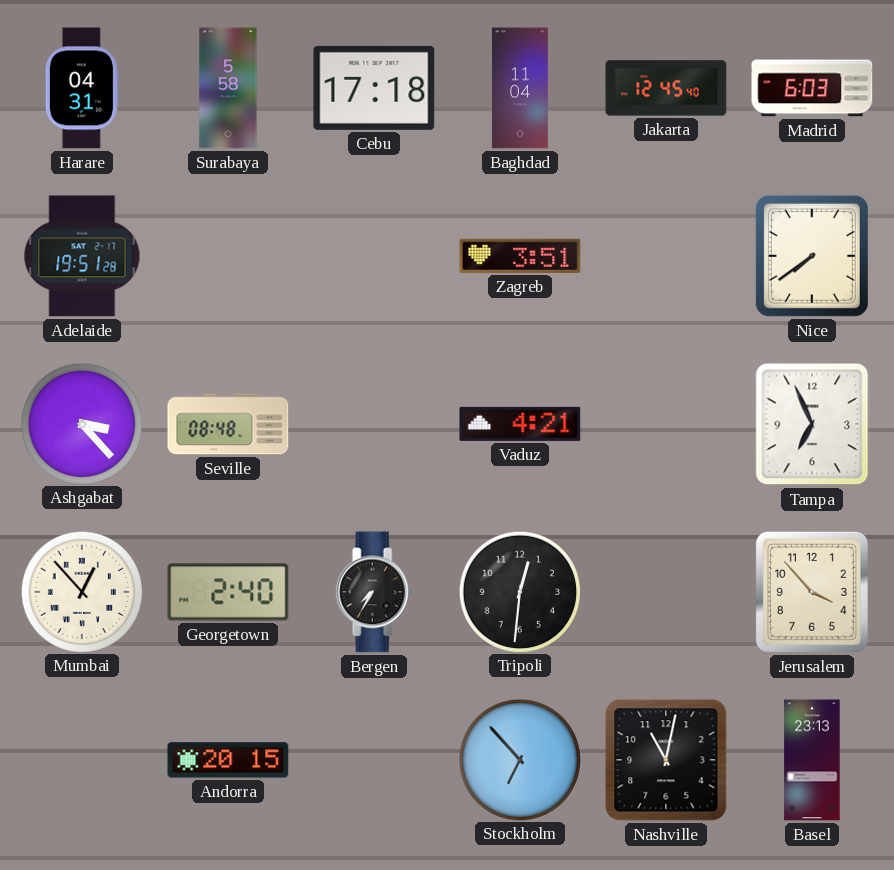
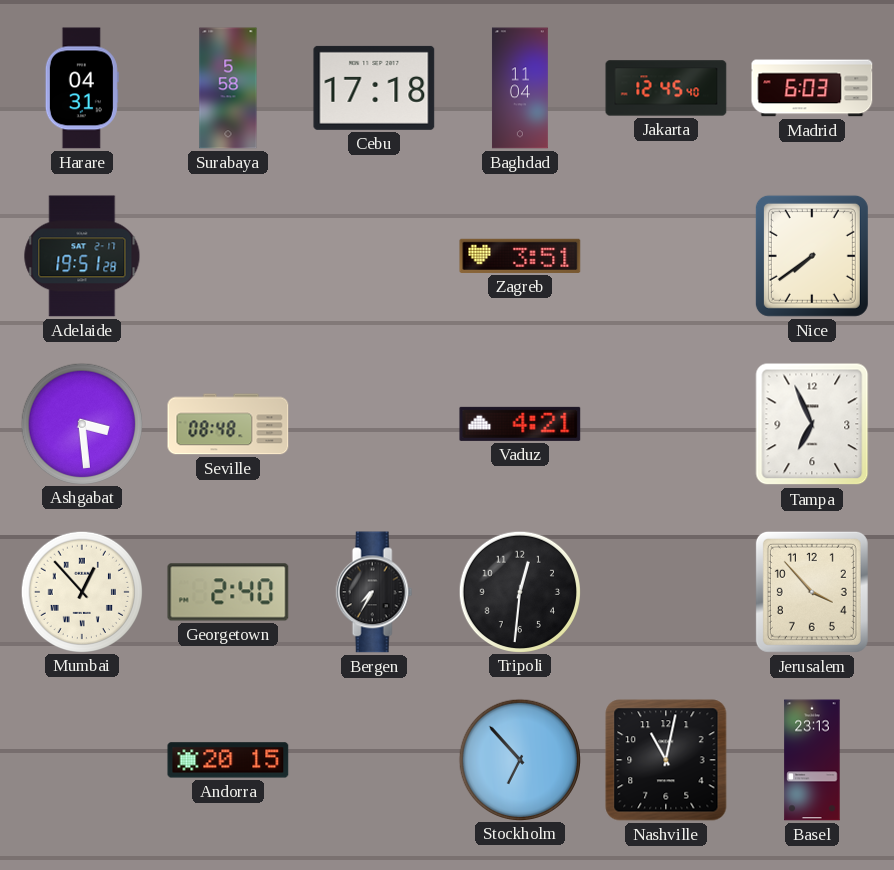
Ashgabat: 3:23 -> 3:29 (81, 423)
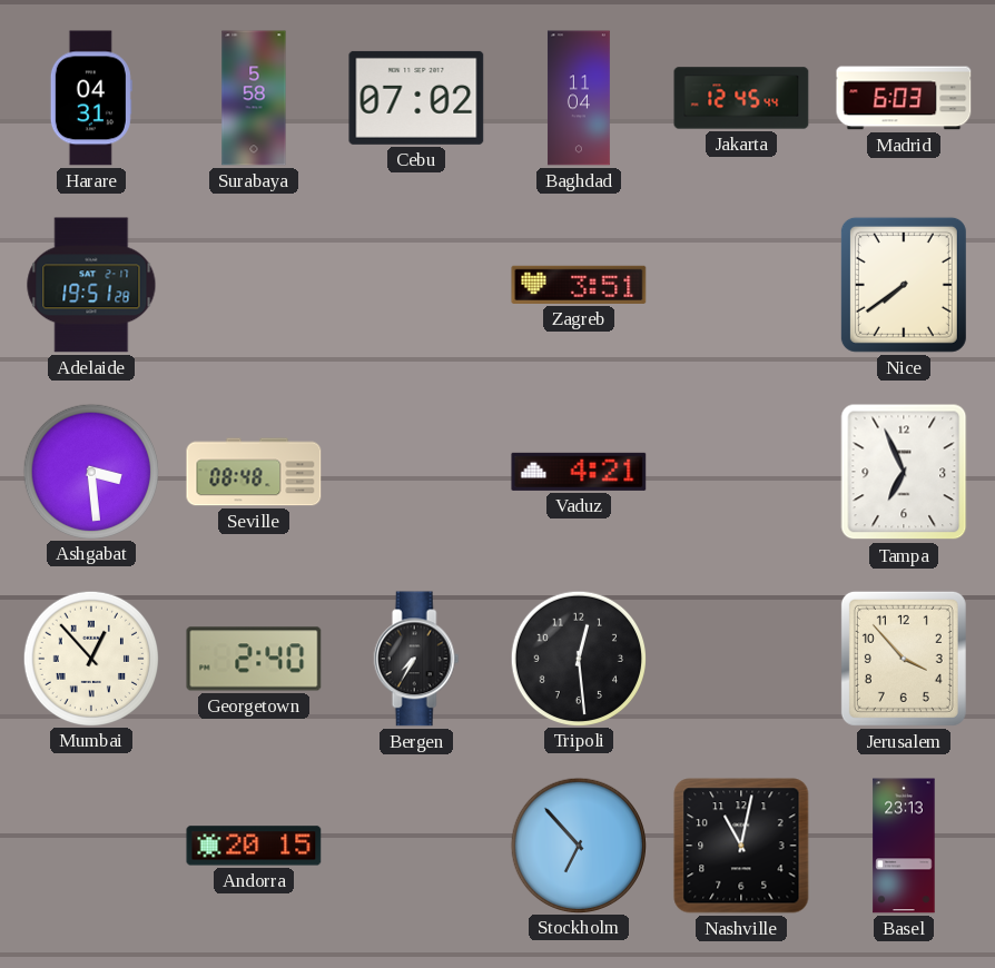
Cebu: 17:18 -> 07:02 (416, 98)
Jakarta: 12:45:40 -> 12:45:44 (741, 98)
Tripoli: 12:31 -> 12:29 (578, 658)
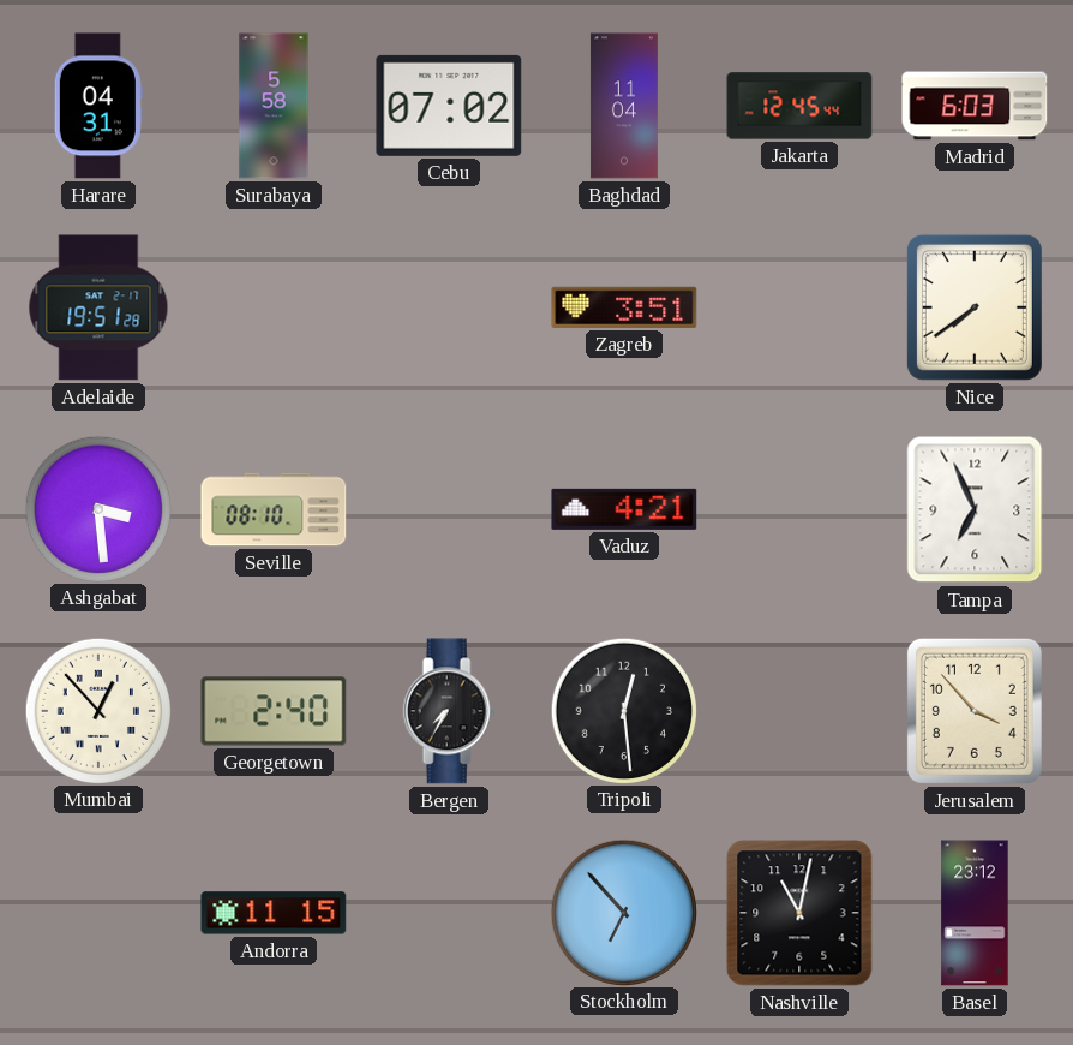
Seville: 08:48 -> 08:10 (274, 509)
Andorra: 20:15 -> 11:15 (274, 913)
Basel: 23:13 -> 23:12 (975, 913)
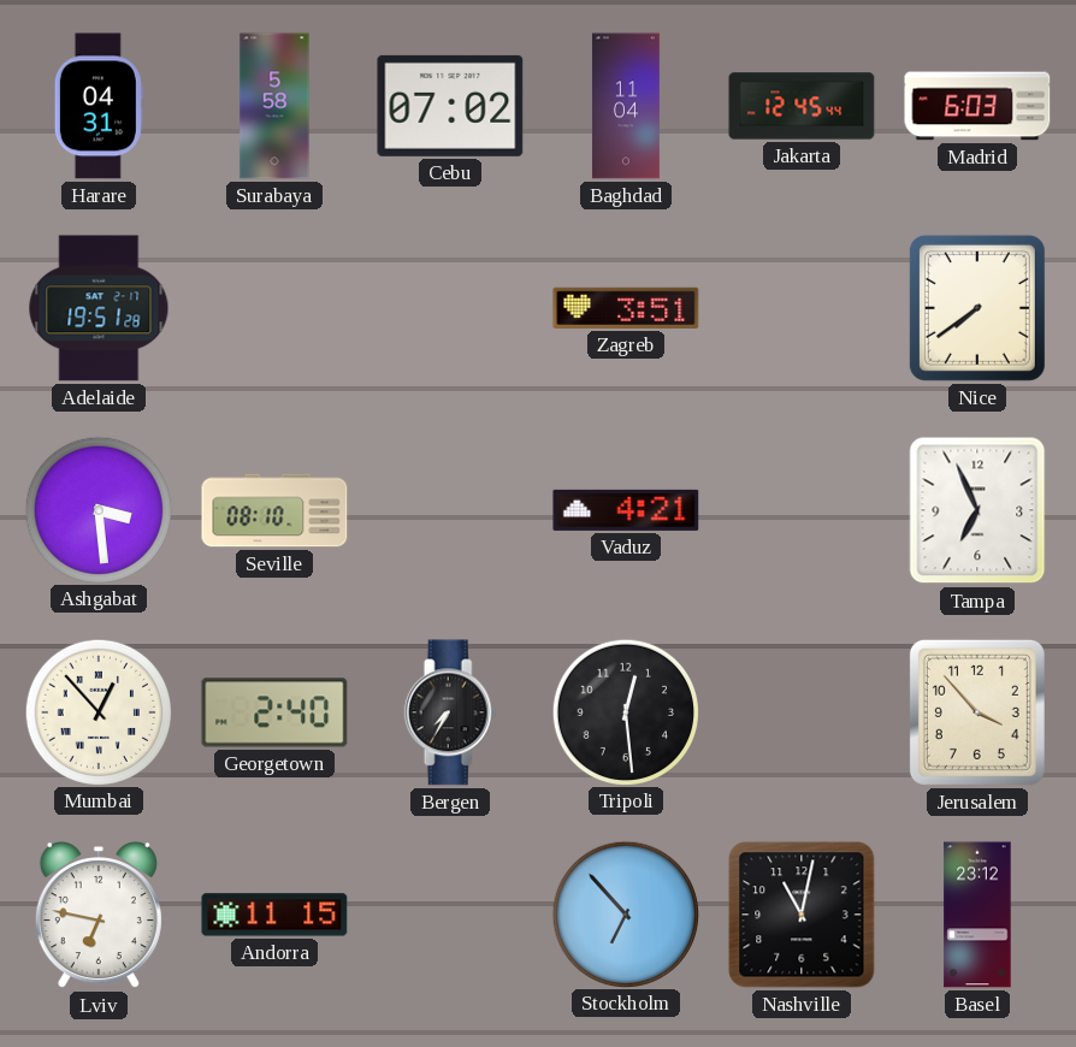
Lviv: none -> 6:47 (99, 916)
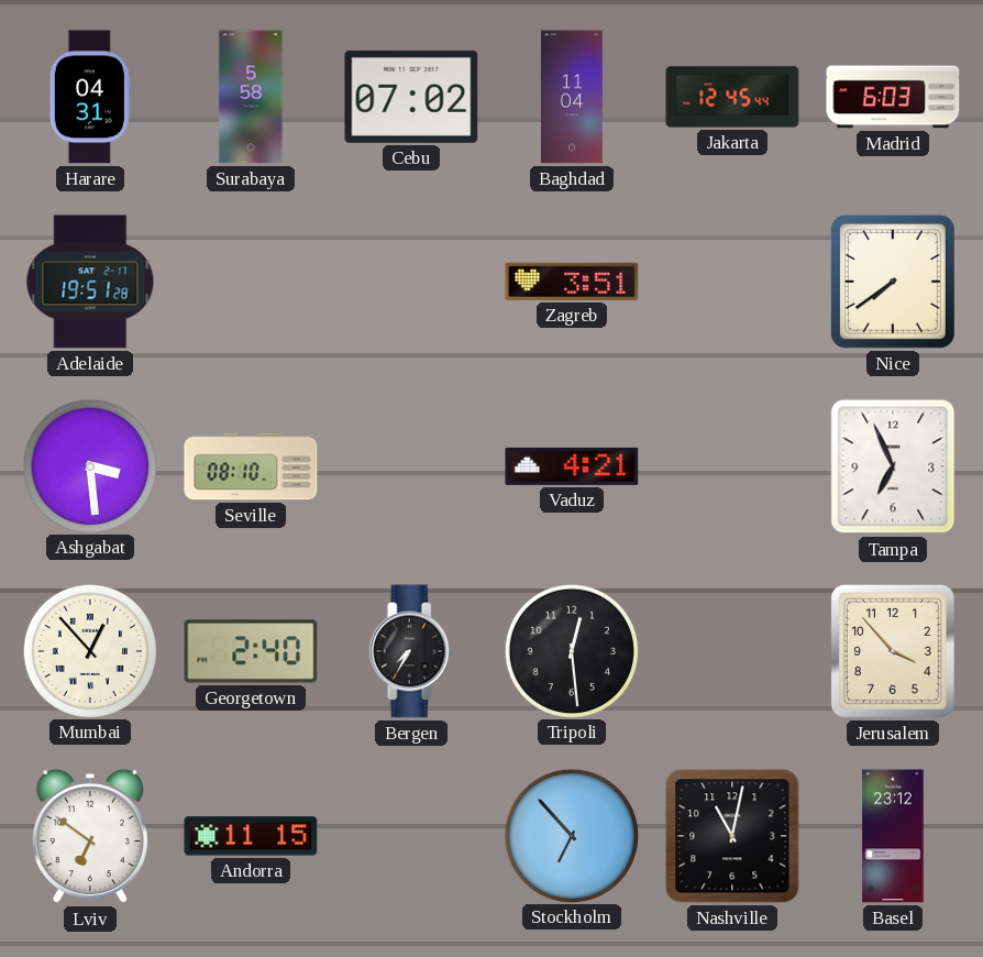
Lviv: 6:47 -> 6:51 (90, 837)
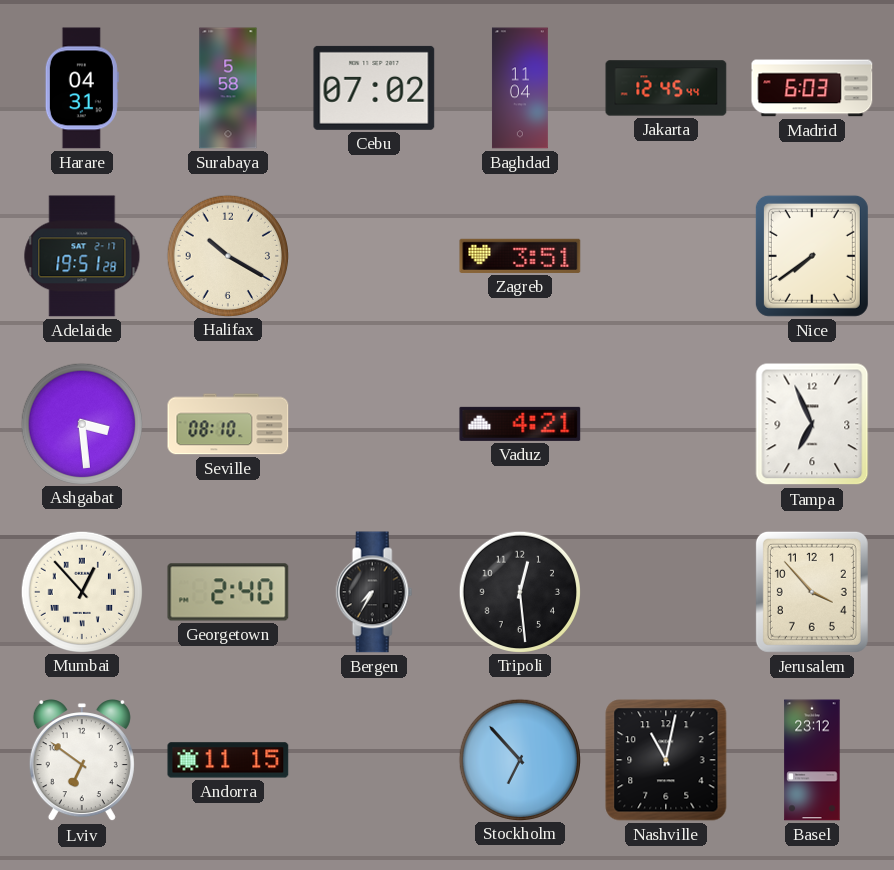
Halifax: none -> 10:20 (227, 255)
